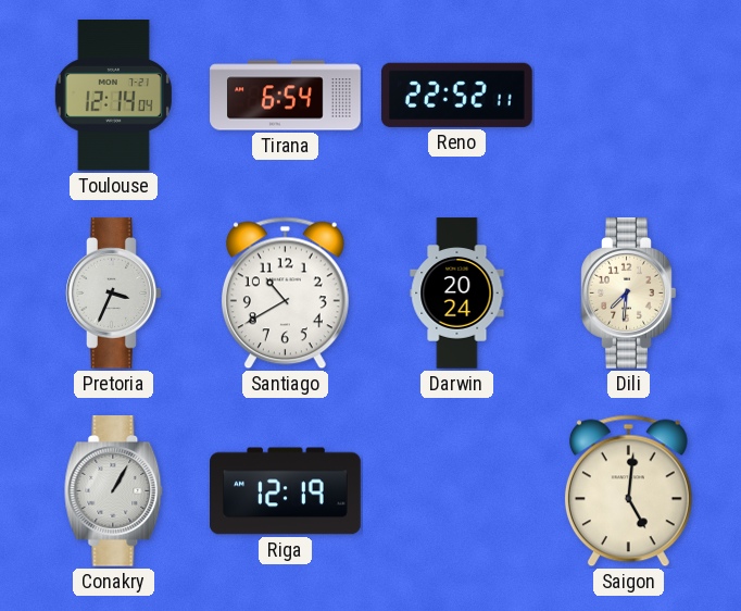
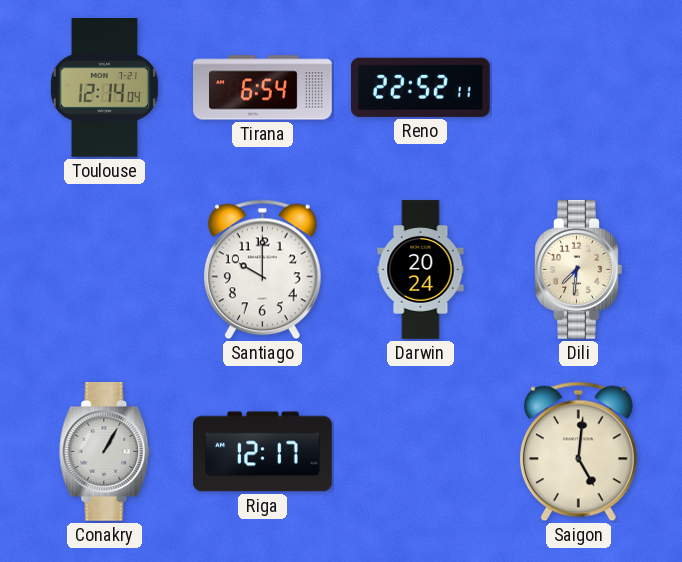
Pretoria: 3:34 -> none (114, 294)
Santiago: 10:40 -> 10:00 (262, 270)
Riga: 12:19 -> 12:17 (263, 452)
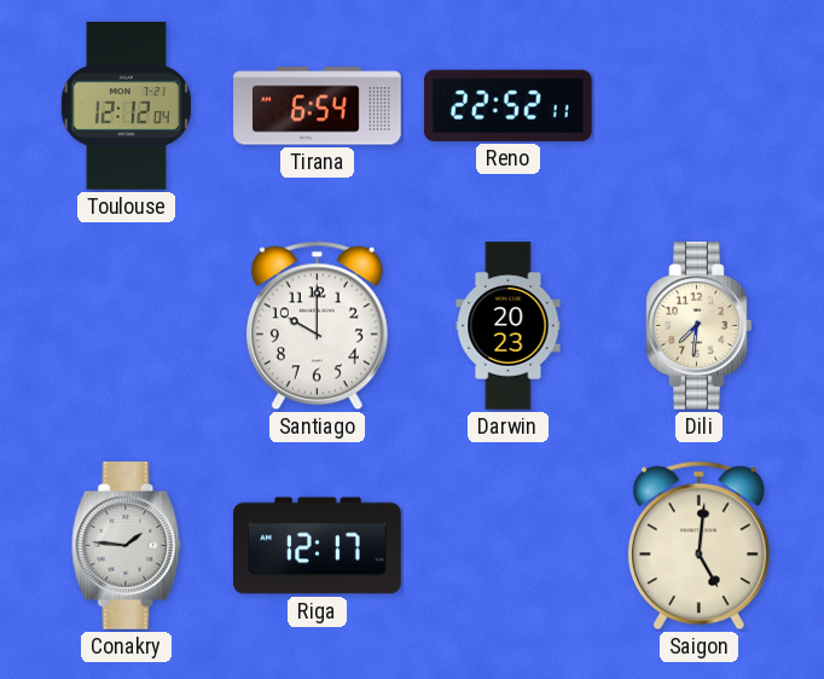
Toulouse: 12:14 -> 12:12 (126, 106)
Darwin: 20:24 -> 20:23 (509, 326)
Conakry: 1:05 -> 1:46 (127, 546)
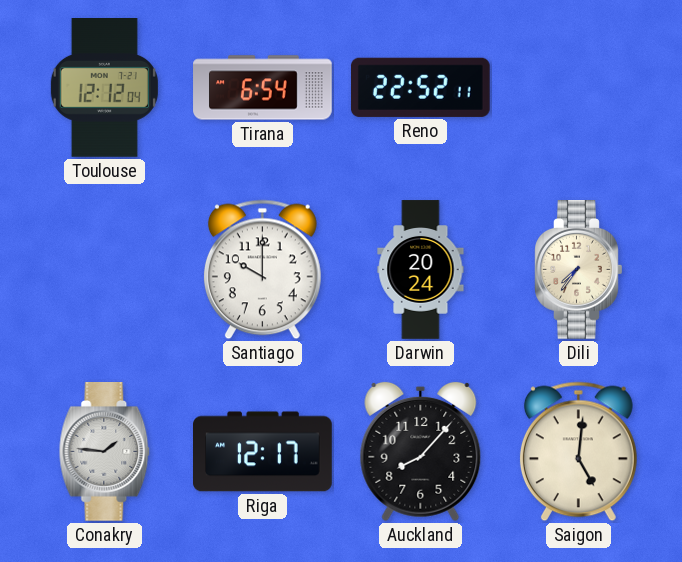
Darwin: 20:23 -> 20:24 (421, 270)
Dili: 7:31 -> 7:36 (579, 270)
Auckland: none -> 8:07 (421, 452)
